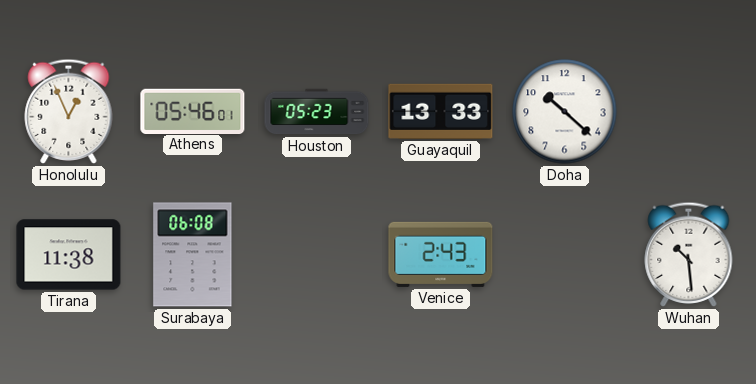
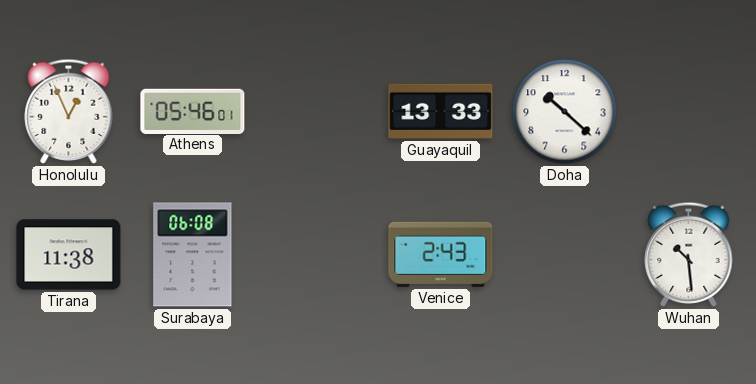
Houston: 05:23 -> none (317, 112)
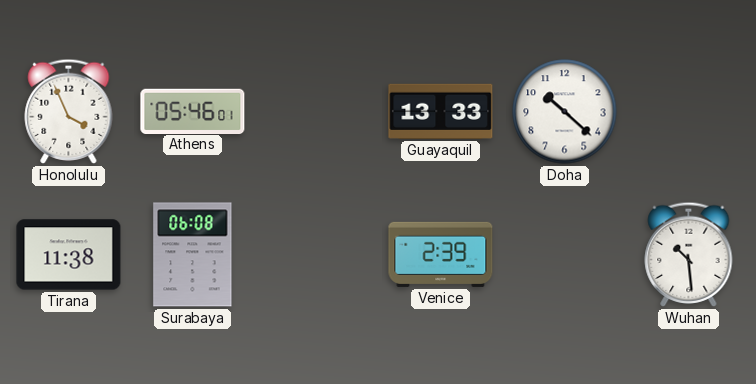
Honolulu: 12:56 -> 3:56 (69, 111)
Venice: 2:43 -> 2:39 (441, 254)
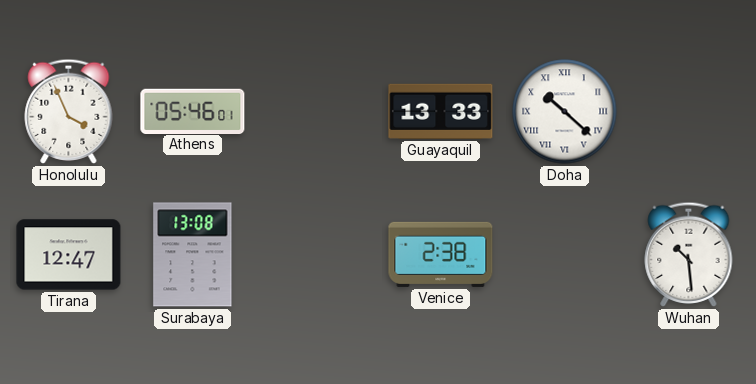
Doha numerals: Arabic -> Roman (565, 112)
Tirana: 11:38 -> 12:47 (69, 255)
Surabaya: 06:08 -> 13:08 (193, 255)
Venice: 2:39 -> 2:38 (441, 254)
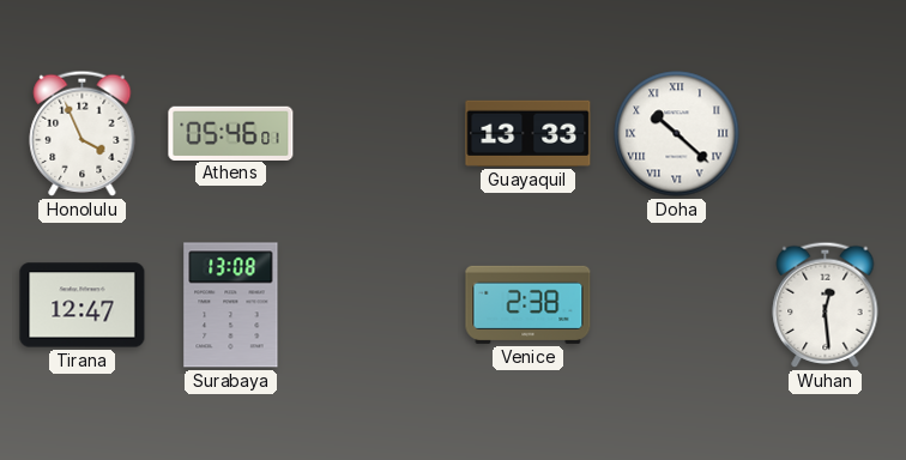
Wuhan: 10:29 -> 12:29 (826, 304)
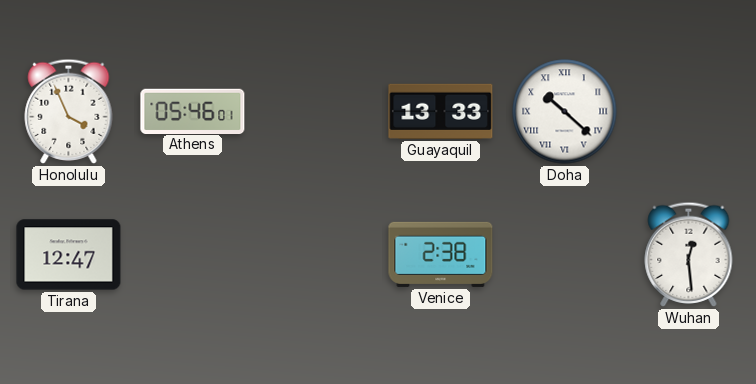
Surabaya: 13:08 -> none (231, 305)
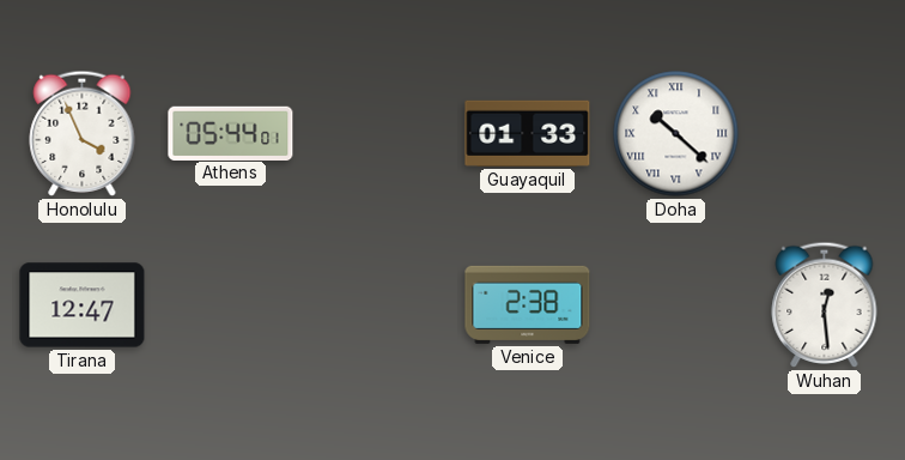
Athens: 05:46 -> 05:44 (231, 133)
Guayaquil: 13:33 -> 01:33 (528, 133)
